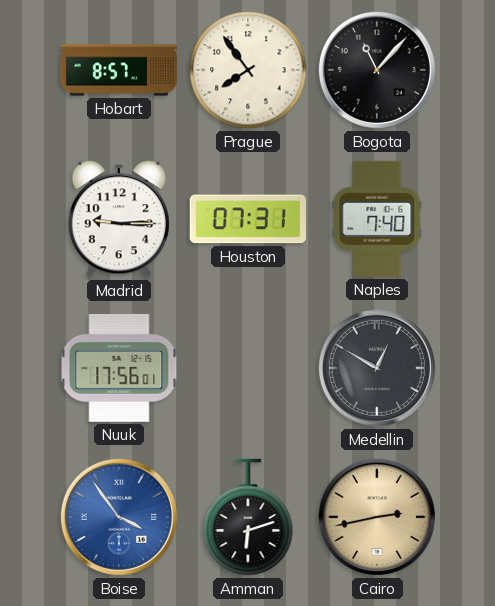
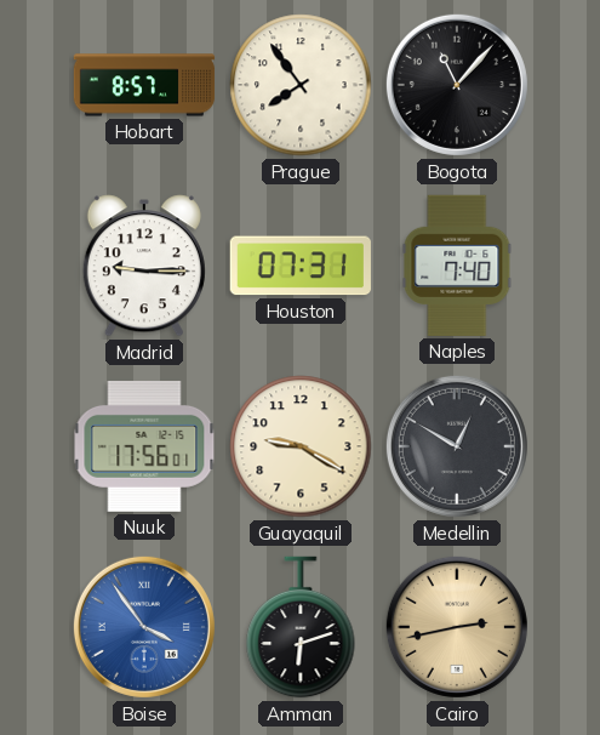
Guayaquil: none -> 9:20 (301, 446)
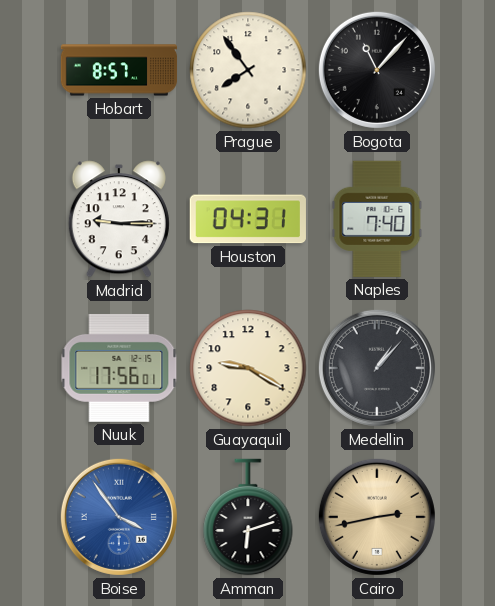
Houston: 07:31 -> 04:31 (248, 219)
Medellin: 12:50 -> 1:07 (377, 368)
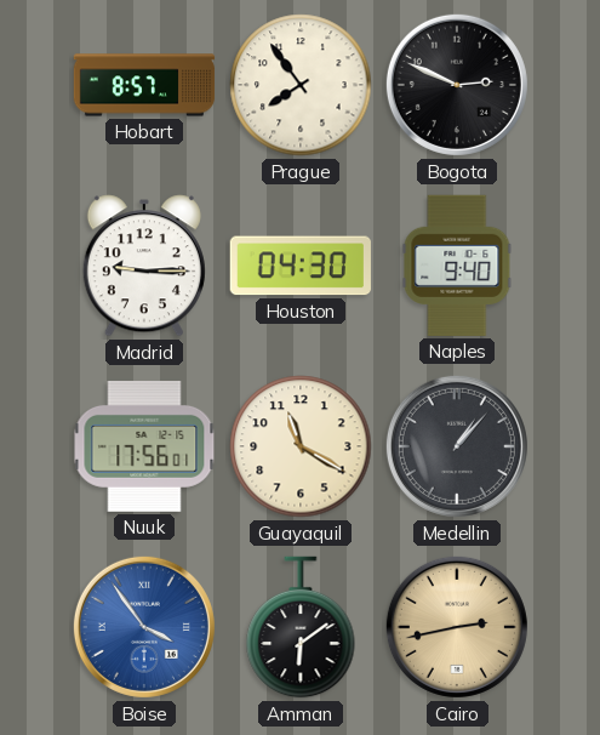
Bogota: 11:07 -> 2:49 (457, 85)
Houston: 04:31 -> 04:30 (301, 266)
Naples: 7:40 -> 9:40 (457, 266)
Guayaquil: 9:20 -> 11:20 (301, 446)
Amman: 6:12 -> 6:09 (301, 627)
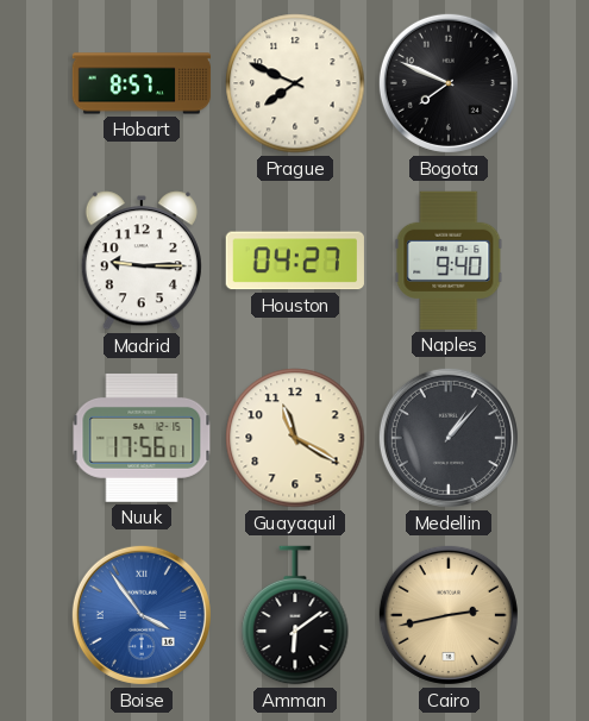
Prague: 7:54 -> 7:49 (295, 83)
Bogota: 2:49 -> 7:49 (449, 83)
Houston: 04:30 -> 04:27 (295, 261)
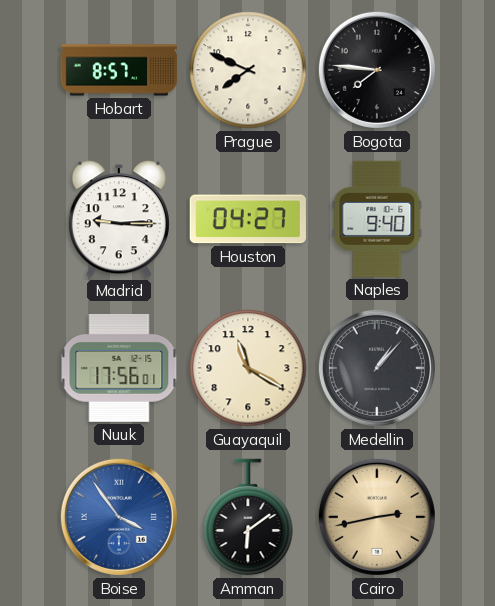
Bogota: 7:49 -> 7:46 (377, 70)
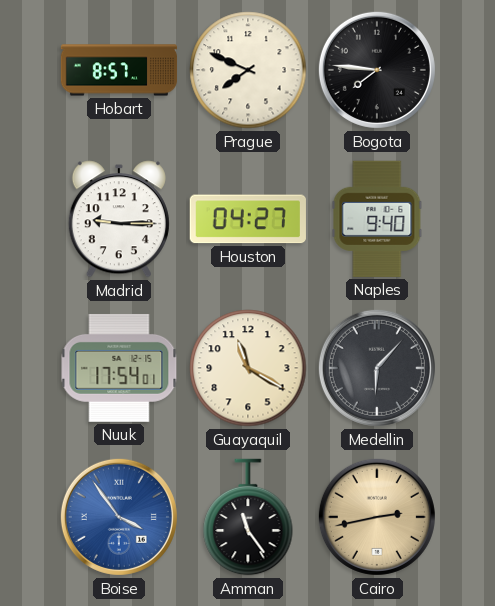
Nuuk: 17:56 -> 17:54 (119, 368)
Medellin: 1:07 -> 6:07 (377, 368)
Amman: 6:09 -> 11:24 (248, 517)
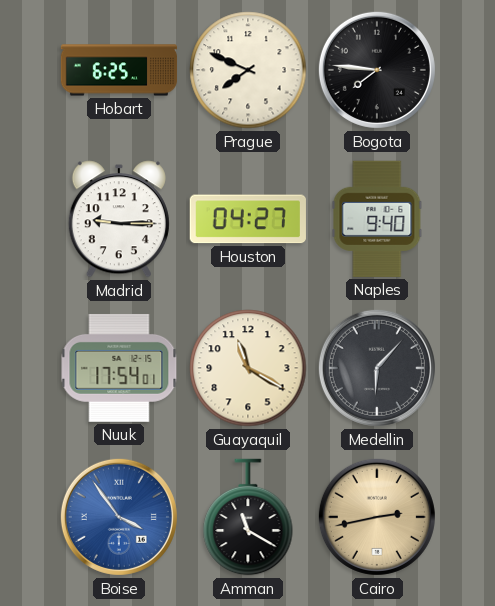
Hobart: 8:57 -> 6:25 (119, 70)
Amman: 11:24 -> 11:20 (248, 517)
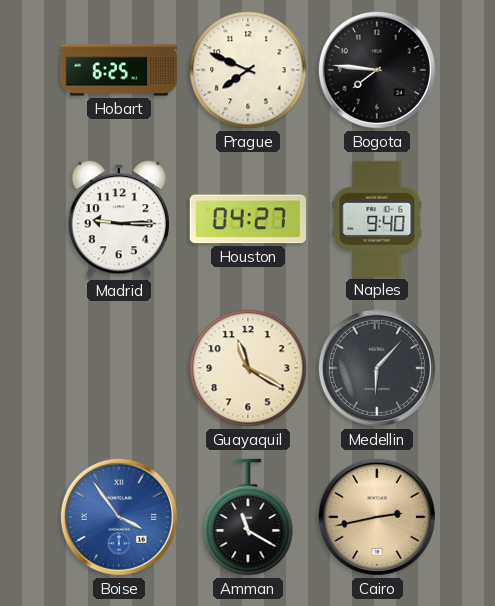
Nuuk: 17:54 -> none (119, 368)
